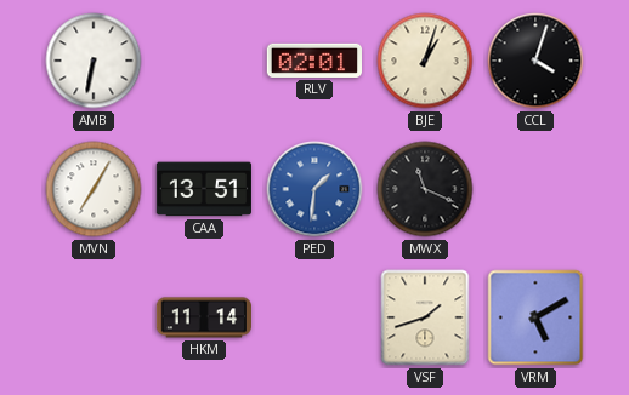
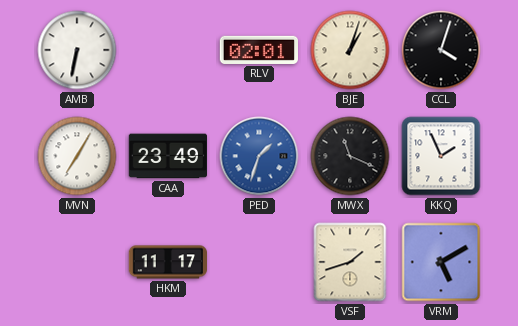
CAA: 13:51 -> 23:49 (167, 156)
PED: 1:31 -> 1:33 (259, 156)
KKQ: none -> 1:56 (441, 156)
HKM: 11:14 -> 11:17 (167, 262)
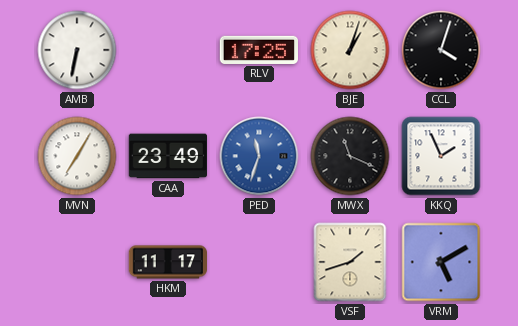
RLV: 02:01 -> 17:25 (258, 50)
PED: 1:33 -> 11:33 (259, 156)
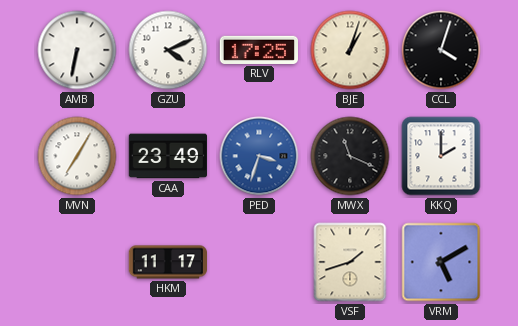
GZU: none -> 4:11 (168, 50)
PED: 11:33 -> 3:33 (259, 156)
KKQ: 1:56 -> 2:00 (441, 156)
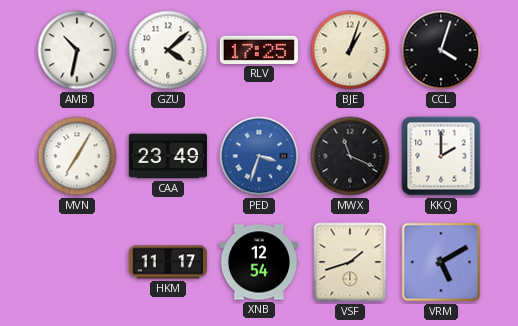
AMB: 6:32 -> 10:32 (77, 50)
GZU: 4:11 -> 4:08 (168, 50)
XNB: none -> 12:54 (258, 262)
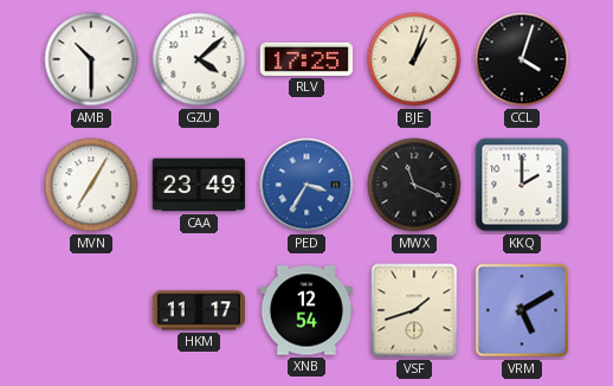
AMB: 10:32 -> 10:30 (91, 59)
PED: 3:33 -> 3:35 (306, 185)
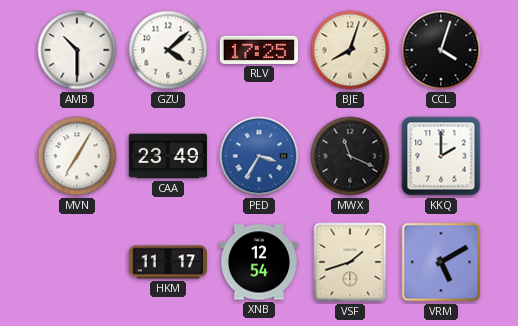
BJE: 1:03 -> 8:03 (350, 50)
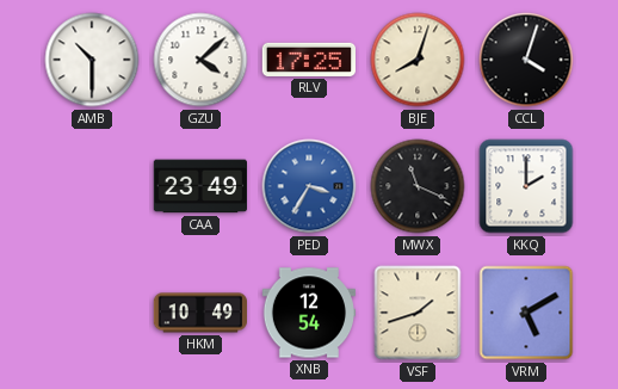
MVN: 7:05 -> none (77, 156)
HKM: 11:17 -> 10:49 (199, 313)
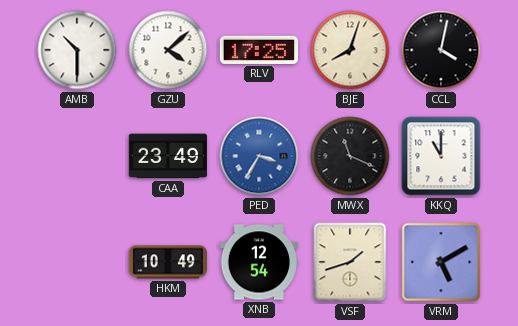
CCL: 4:03 -> 4:02 (441, 50)
KKQ: 2:00 -> 11:00 (441, 156)
